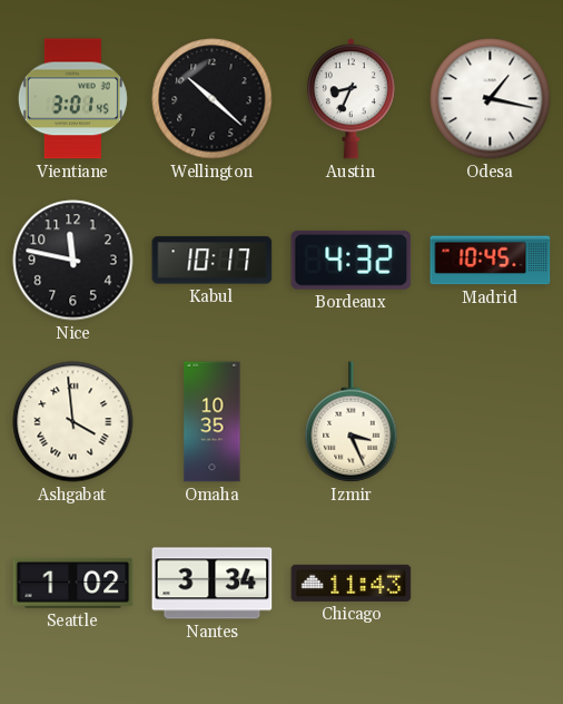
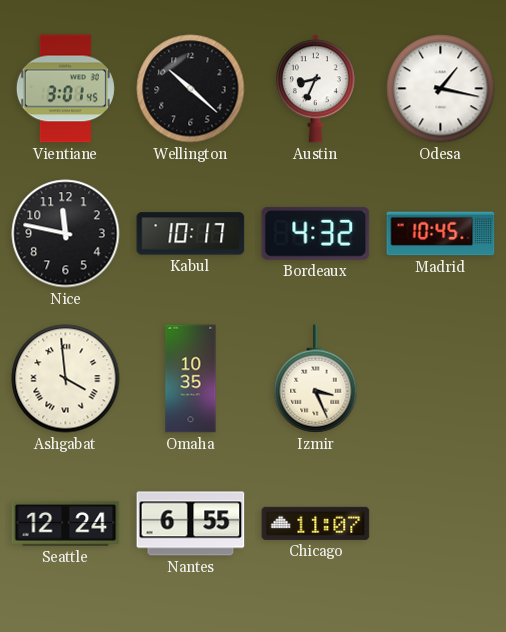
Seattle: 1:02 -> 12:24 (66, 523)
Nantes: 3:34 -> 6:55 (191, 524)
Chicago: 11:43 -> 11:07 (316, 523)
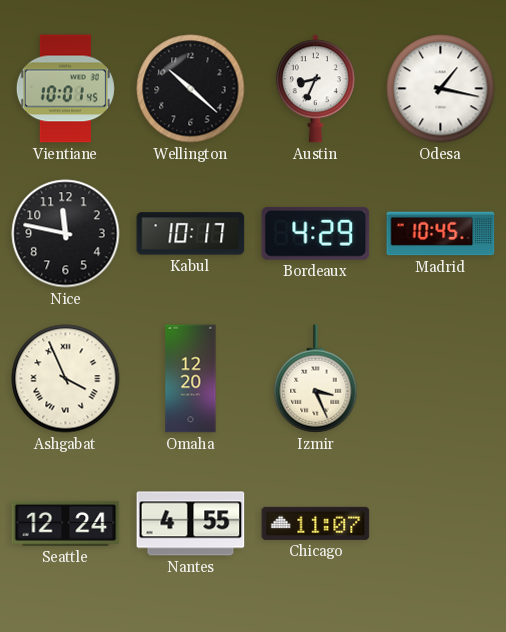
Vientiane: 3:01 -> 10:01 (65, 89)
Bordeaux: 4:32 -> 4:29 (316, 233)
Ashgabat: 3:59 -> 3:56 (66, 379)
Omaha: 10:35 -> 12:20 (191, 379)
Nantes: 6:55 -> 4:55 (191, 524)
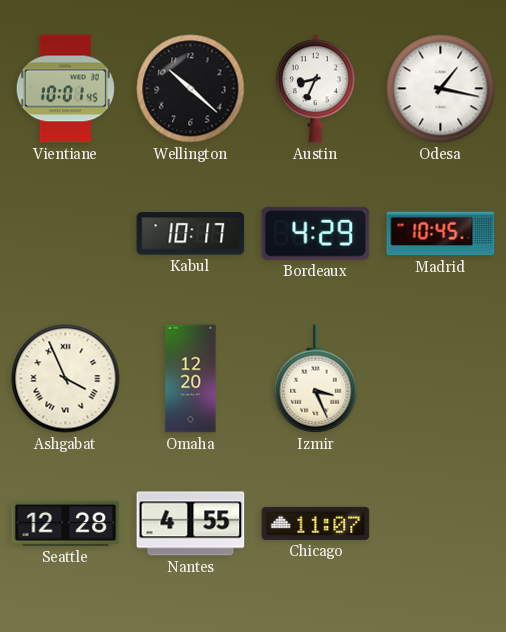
Nice: 11:47 -> none (66, 234)
Seattle: 12:24 -> 12:28 (66, 523)
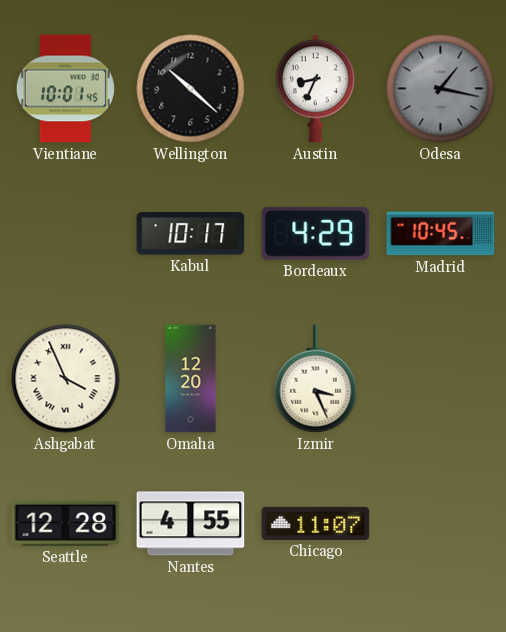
Odesa dial: white -> grey (441, 89)
